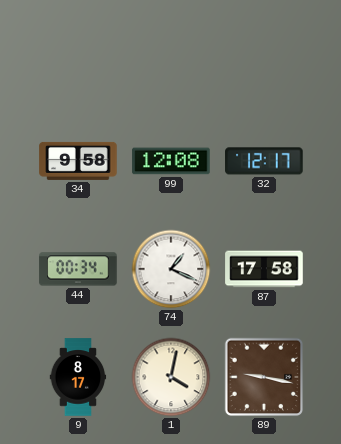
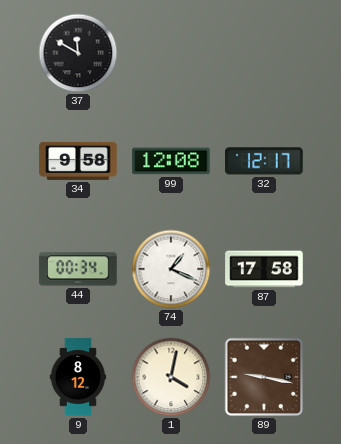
37: none -> 11:50 (78, 53)
9: 8:17 -> 8:12 (78, 377)
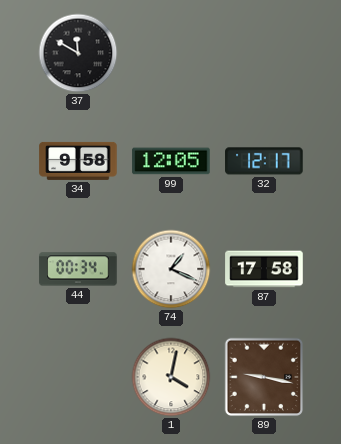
99: 12:08 -> 12:05 (171, 161)
9: 8:12 -> none (78, 377)
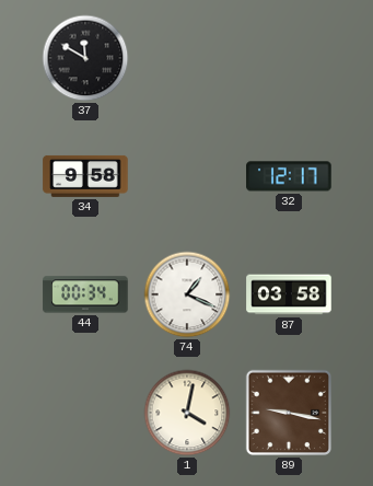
99: 12:05 -> none (171, 161)
87: 17:58 -> 03:58 (289, 294)
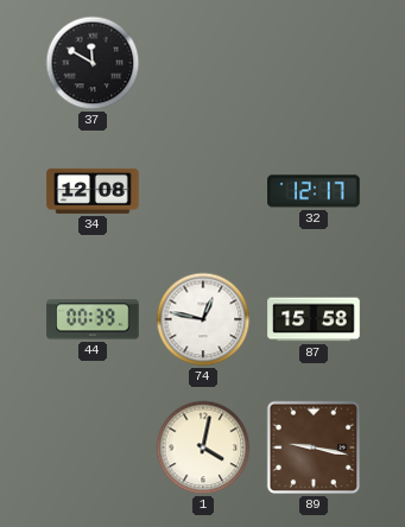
34: 9:58 -> 12:08 (93, 191)
44: 00:34 -> 00:39 (93, 319)
74: 1:19 -> 12:47 (203, 319)
87: 03:58 -> 15:58 (314, 319)
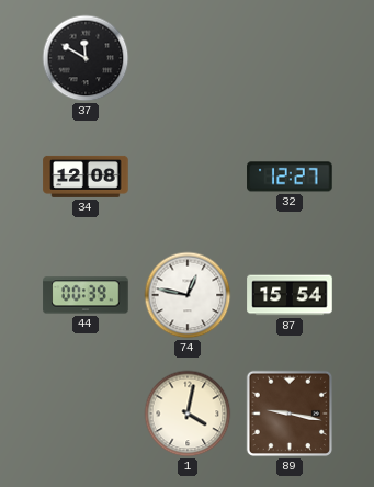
32: 12:17 -> 12:27 (290, 177)
87: 15:58 -> 15:54 (290, 295)
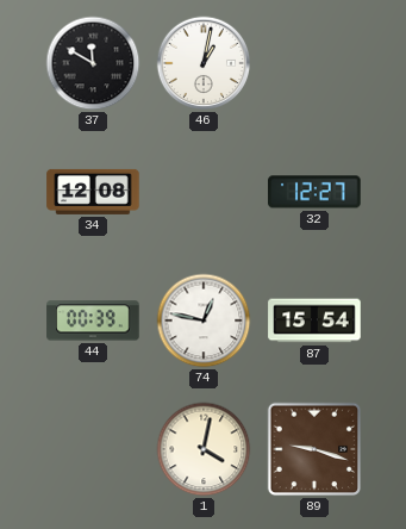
46: none -> 1:02 (204, 63)
89: 9:17 -> 9:18 (314, 449)
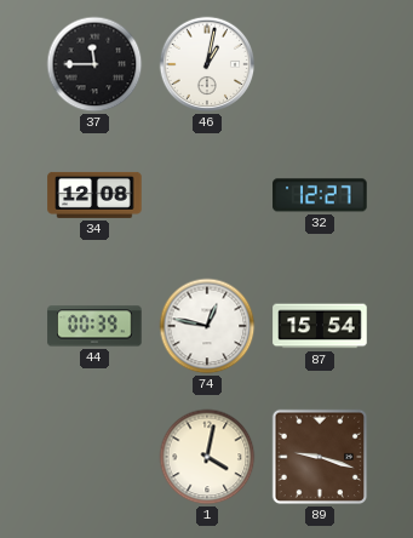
37: 11:50 -> 11:45 (94, 64)
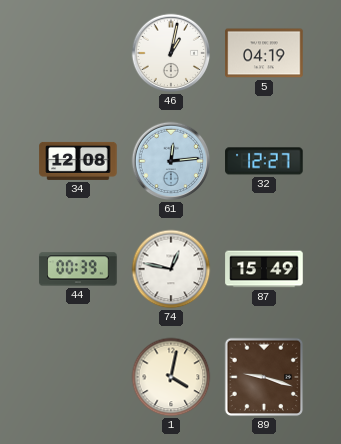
37: 11:45 -> none (94, 64)
5: none -> 04:19 (264, 53)
61: none -> 12:14 (171, 161)
87: 15:54 -> 15:49 (264, 269)
